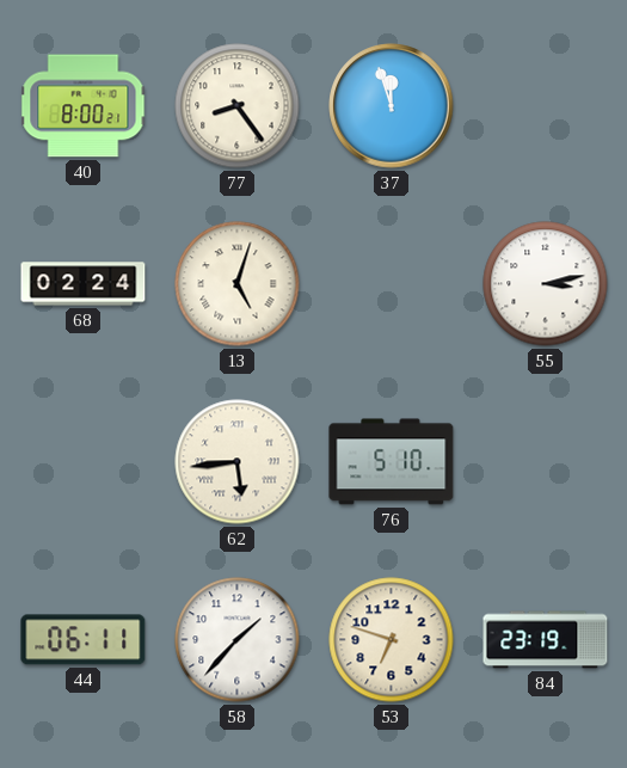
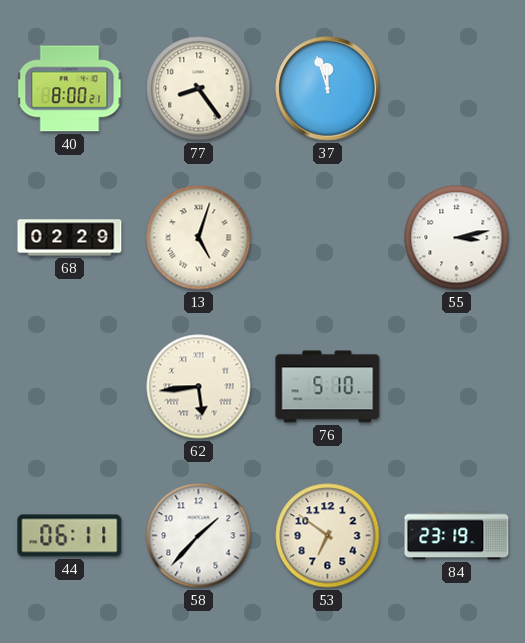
68: 02:24 -> 02:29 (70, 238)
53: 6:48 -> 6:51 (328, 536)
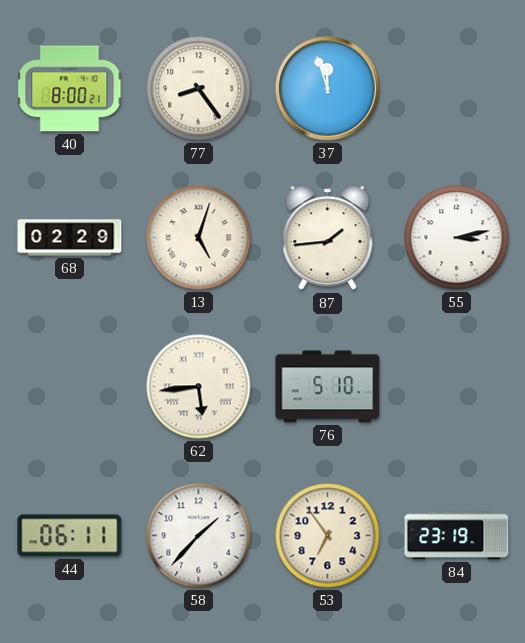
87: none -> 1:44 (328, 238)
53: 6:51 -> 6:54 (328, 536)
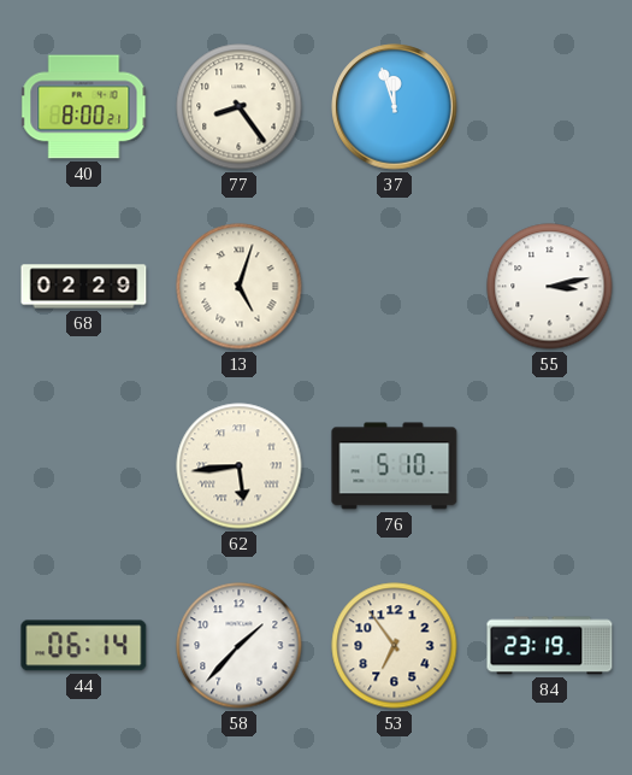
87: 1:44 -> none (328, 238)
44: 06:11 -> 06:14 (84, 646)
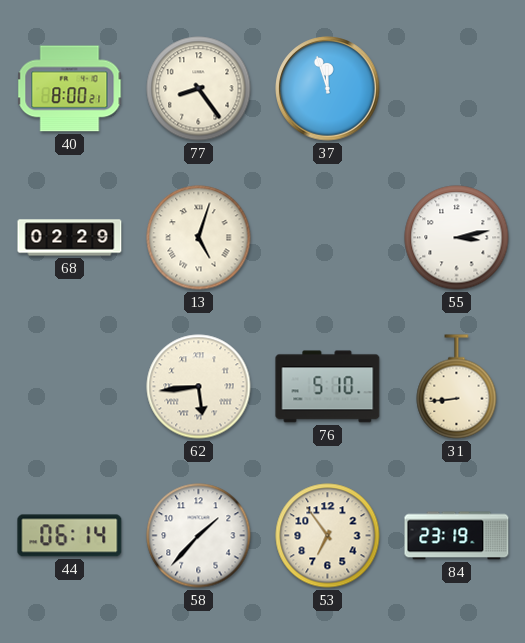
31: none -> 8:44 (457, 387)
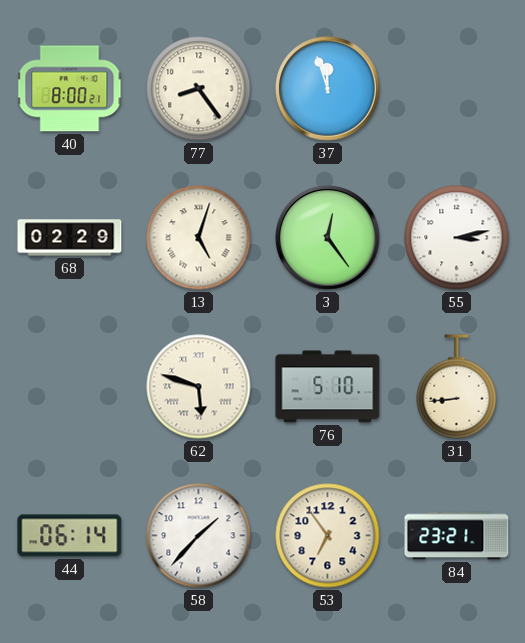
3: none -> 12:24 (328, 238)
62: 5:44 -> 5:48 (199, 387)
84: 23:19 -> 23:21 (457, 536)
